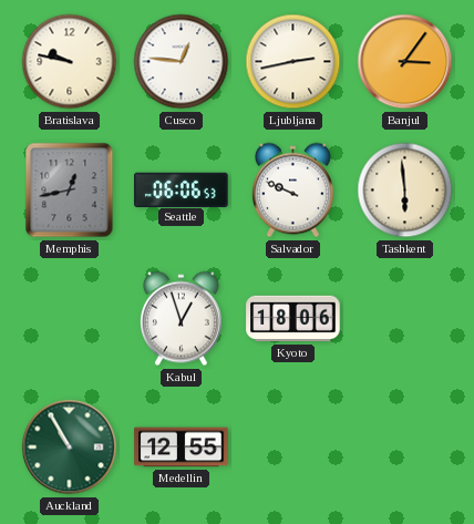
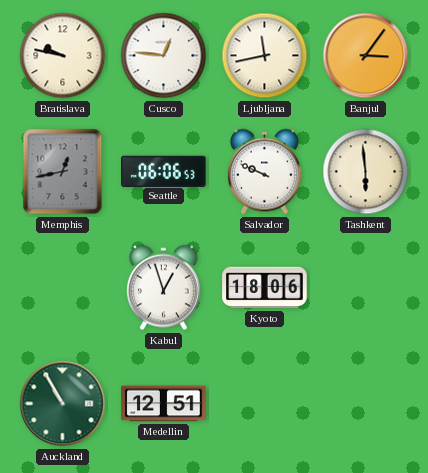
Ljubljana: 2:43 -> 11:43 (265, 56)
Medellin: 12:55 -> 12:51 (164, 404)
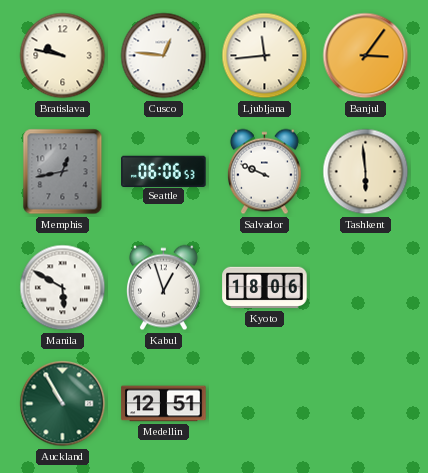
Ljubljana: 11:43 -> 11:44 (265, 56)
Manila: none -> 5:50 (63, 288)
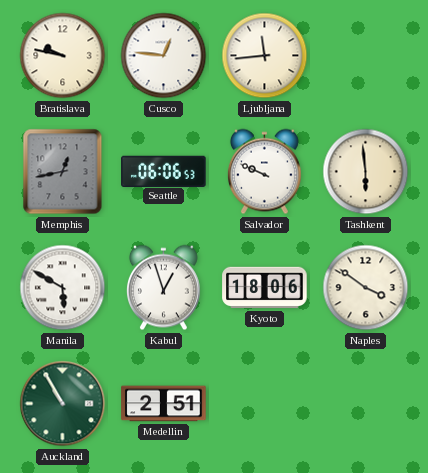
Banjul: 3:06 -> none (366, 56)
Naples: none -> 3:51 (366, 288)
Medellin: 12:51 -> 2:51 (164, 404)
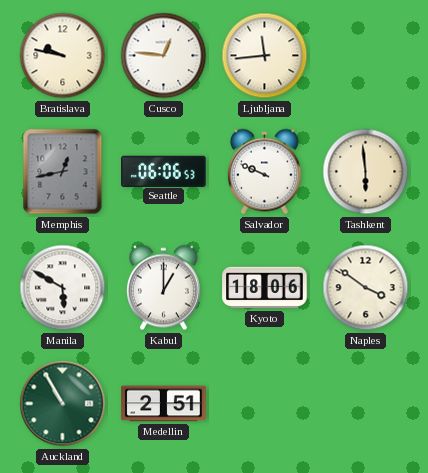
Kabul: 12:57 -> 1:00 (163, 288)
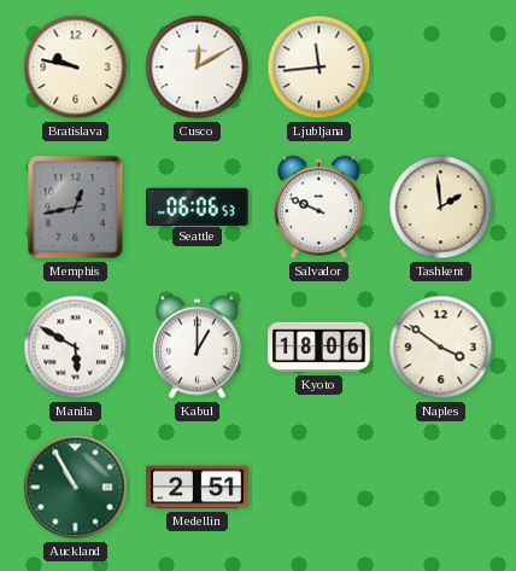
Cusco: 12:46 -> 12:10 (198, 68)
Tashkent: 5:59 -> 1:59 (441, 208)
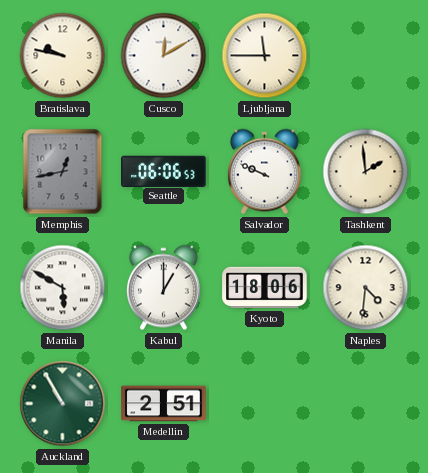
Ljubljana: 11:44 -> 11:45 (265, 56)
Naples: 3:51 -> 4:31 (366, 288)
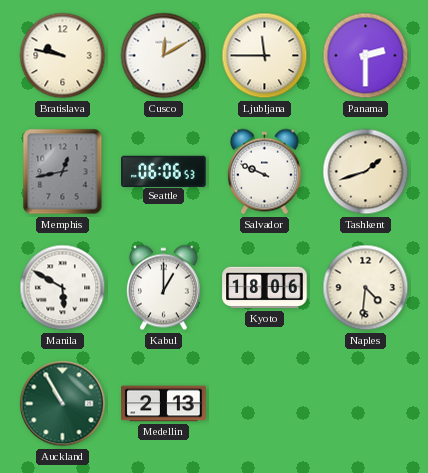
Panama: none -> 2:30 (366, 56)
Tashkent: 1:59 -> 1:42 (366, 172)
Medellin: 2:51 -> 2:13 (164, 404)
